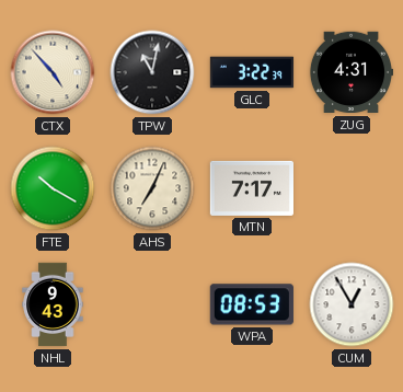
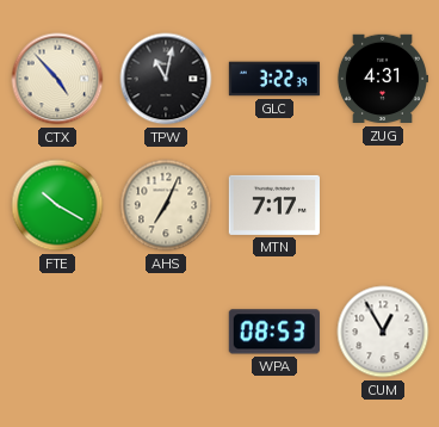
NHL: 9:43 -> none (53, 304)
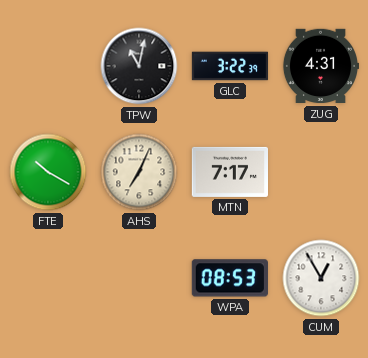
CTX: 4:53 -> none (57, 79)
